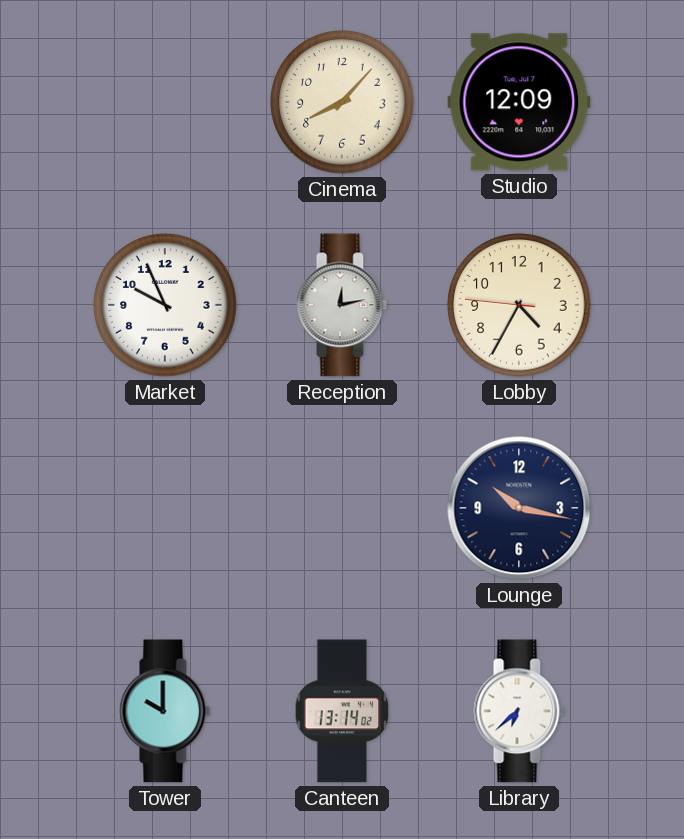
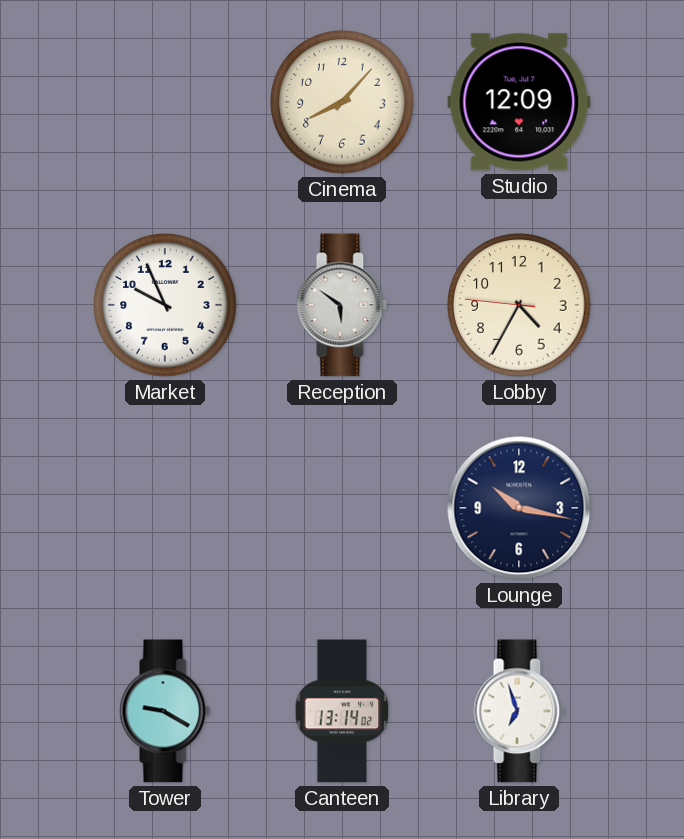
Reception: 12:13 -> 5:51 (342, 305)
Tower: 10:00 -> 9:20 (165, 711)
Library: 6:38 -> 6:57 (519, 711)
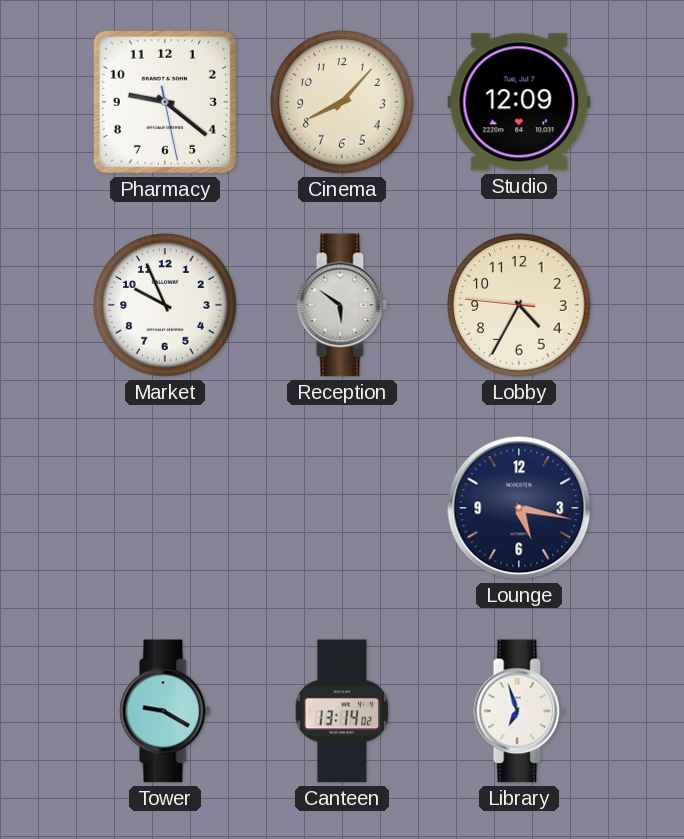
Pharmacy: none -> 9:21 (165, 102)
Lounge: 10:17 -> 5:17 (519, 508)
